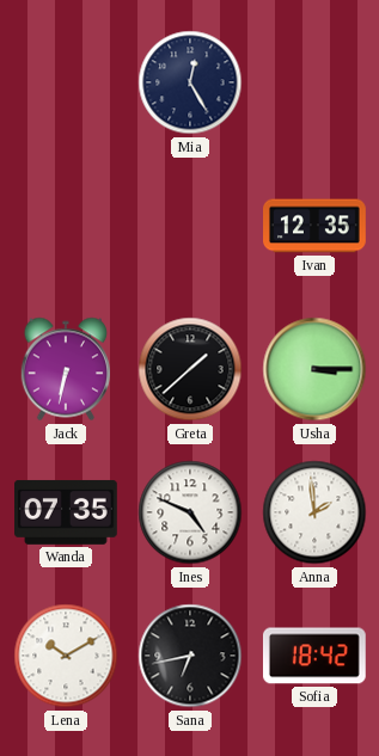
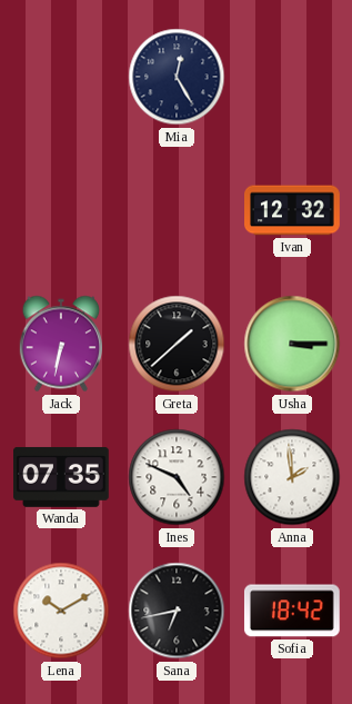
Ivan: 12:35 -> 12:32 (292, 210)
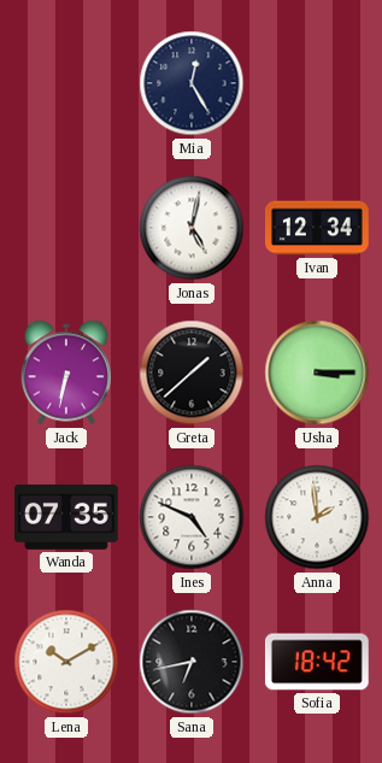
Jonas: none -> 5:02 (192, 228)
Ivan: 12:32 -> 12:34 (317, 228)
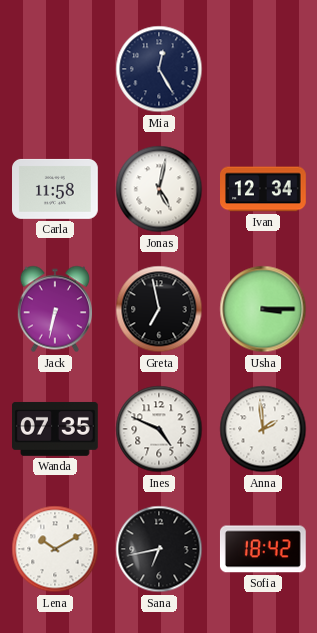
Carla: none -> 11:58 (56, 189)
Greta: 1:38 -> 6:58 (159, 309)
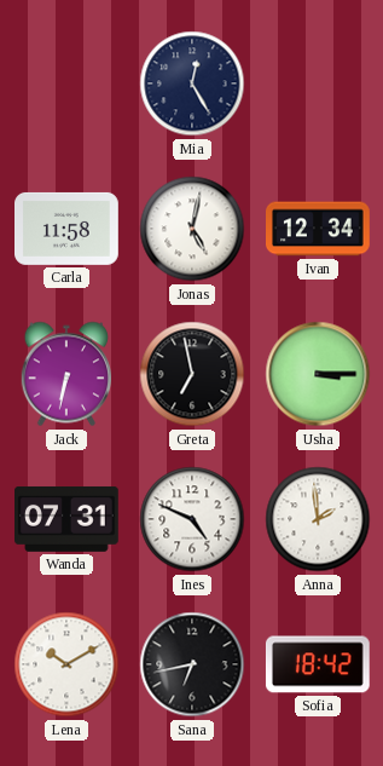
Wanda: 07:35 -> 07:31 (68, 519)
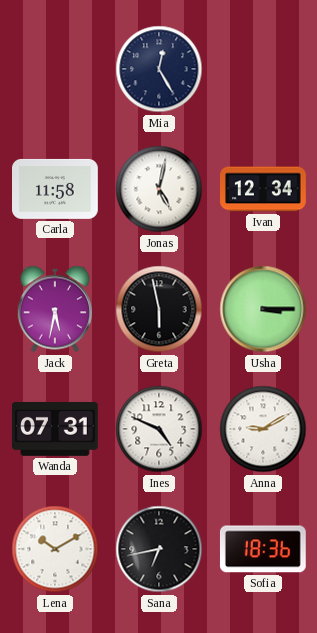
Jack: 6:32 -> 5:32 (54, 309)
Greta: 6:58 -> 5:58 (159, 309)
Anna: 1:59 -> 9:10 (263, 429)
Sofia: 18:42 -> 18:36 (263, 549)
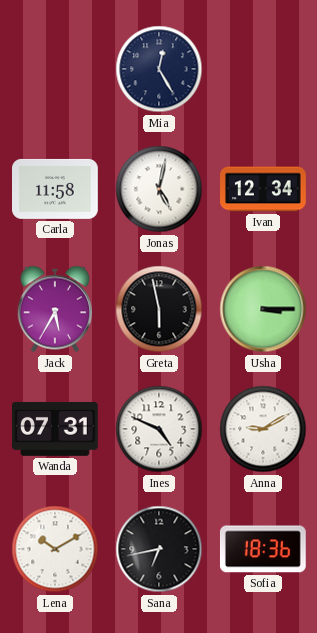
Jack: 5:32 -> 5:35 (54, 309)
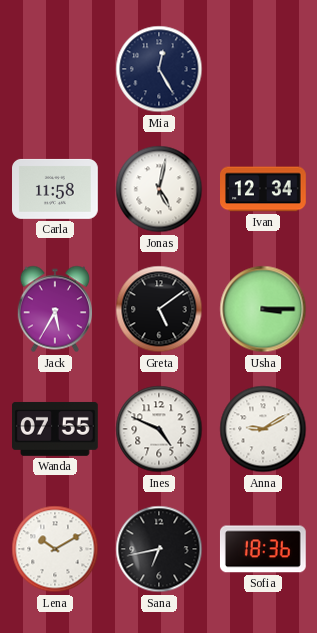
Greta: 5:58 -> 5:09 (159, 309)
Wanda: 07:31 -> 07:55 (56, 429)
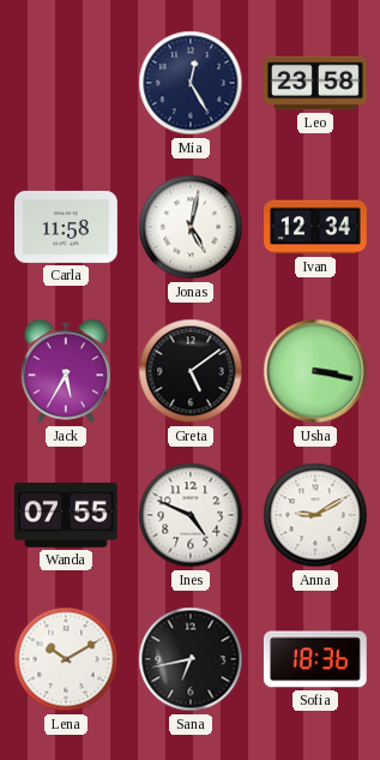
Leo: none -> 23:58 (315, 83)
Usha: 3:15 -> 3:17 (315, 371)
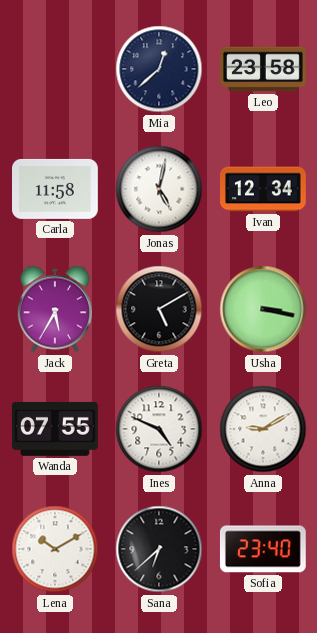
Mia: 12:25 -> 12:38 (159, 69)
Greta: 5:09 -> 5:10 (159, 309)
Sana: 6:43 -> 6:38 (159, 549)
Sofia: 18:36 -> 23:40 (263, 549)
